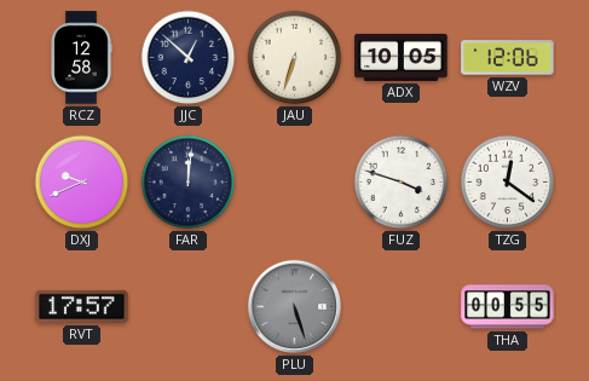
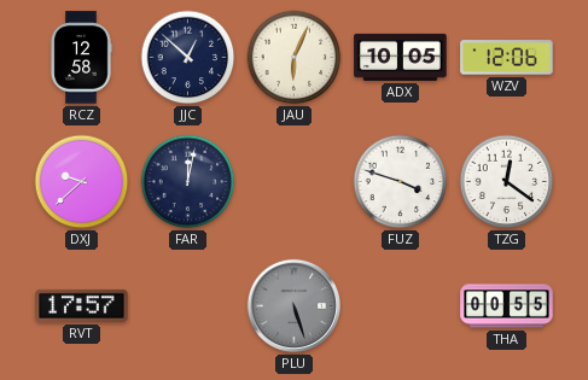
JAU: 6:33 -> 6:04 (295, 58)
DXJ: 9:41 -> 9:38 (82, 182)
FAR: 12:01 -> 12:02 (188, 182)
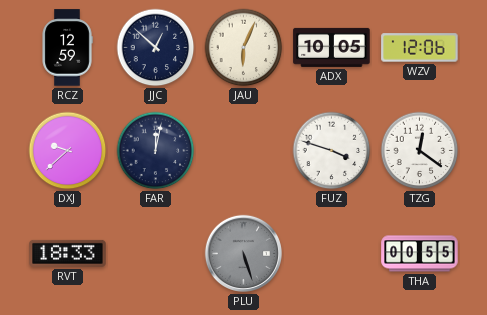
RCZ: 12:58 -> 12:59 (67, 48)
RVT: 17:57 -> 18:33 (68, 253)
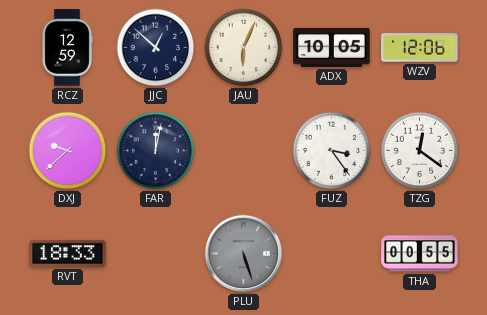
FUZ: 3:48 -> 3:24 (332, 151)
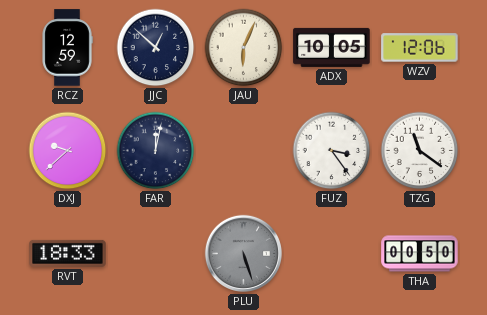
TZG: 12:21 -> 11:21 (420, 151)
THA: 00:55 -> 00:50 (420, 254)
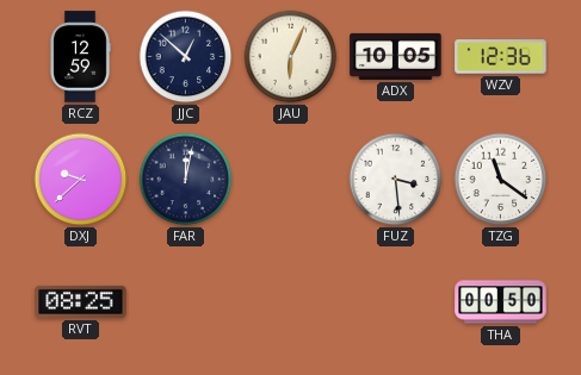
WZV: 12:06 -> 12:36 (501, 57)
FUZ: 3:24 -> 3:29 (396, 180)
RVT: 18:33 -> 08:25 (81, 301)
PLU: 5:27 -> none (243, 253)
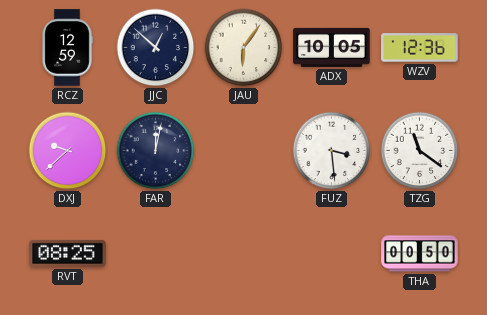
JAU: 6:04 -> 6:06 (244, 48)
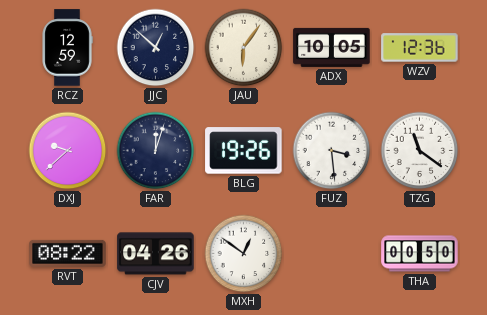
FAR: 12:02 -> 12:03 (156, 151)
BLG: none -> 19:26 (244, 151)
RVT: 08:25 -> 08:22 (68, 253)
CJV: none -> 04:26 (156, 254)
MXH: none -> 12:51 (244, 254)
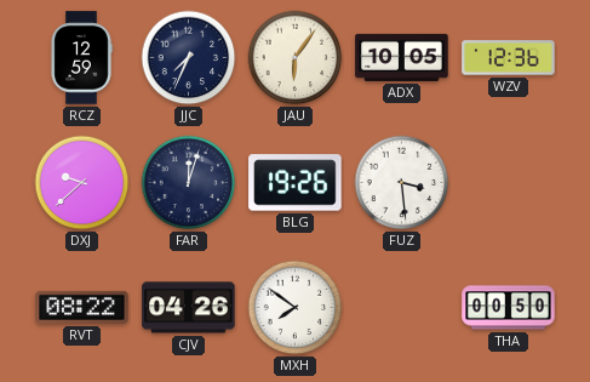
JJC: 12:52 -> 7:34 (189, 58)
TZG: 11:21 -> none (420, 151)
MXH: 12:51 -> 7:51 (296, 308)
